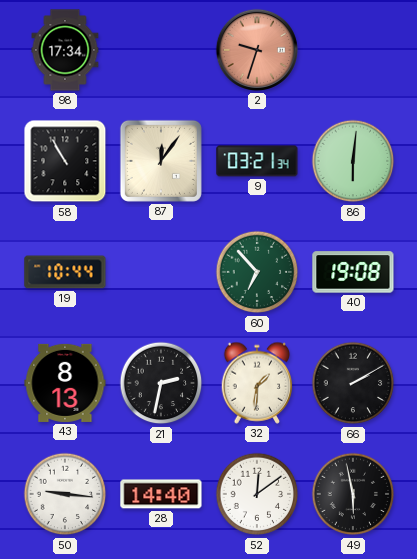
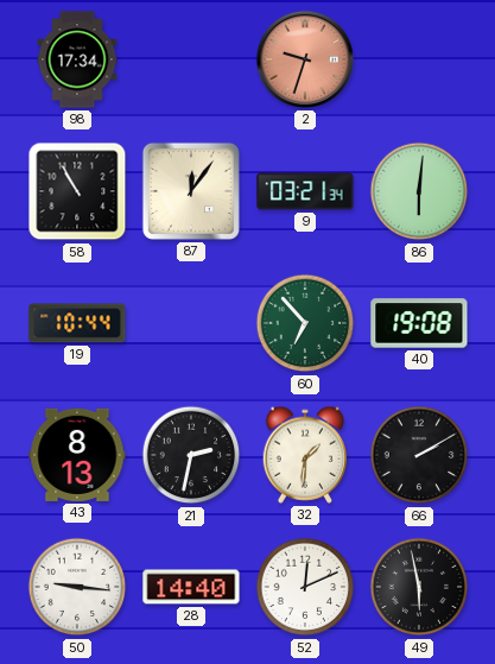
52: 12:09 -> 12:11 (305, 587)
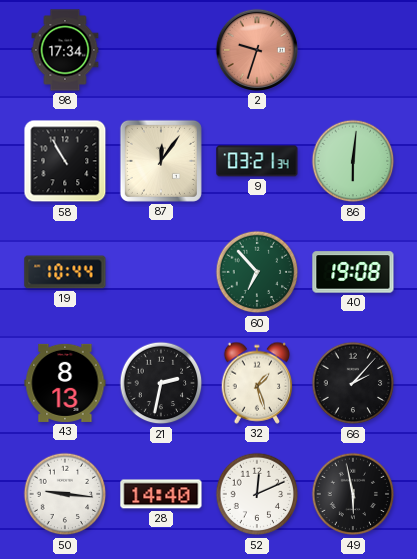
32: 1:31 -> 1:27 (257, 383)
66: 2:10 -> 2:07 (353, 383)
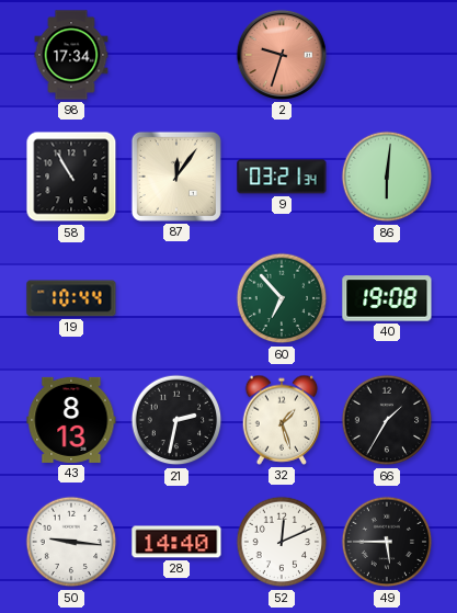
66: 2:07 -> 1:35 (387, 420)
49: 5:58 -> 5:45 (387, 542)
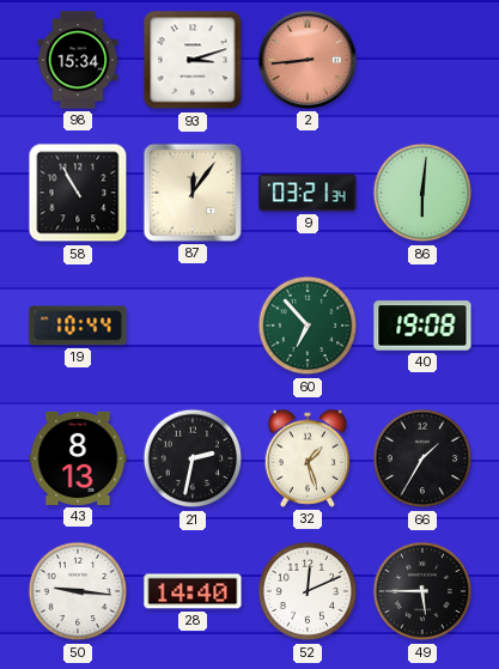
98: 17:34 -> 15:34 (78, 60)
93: none -> 3:12 (193, 60)
2: 9:33 -> 8:44 (308, 60)
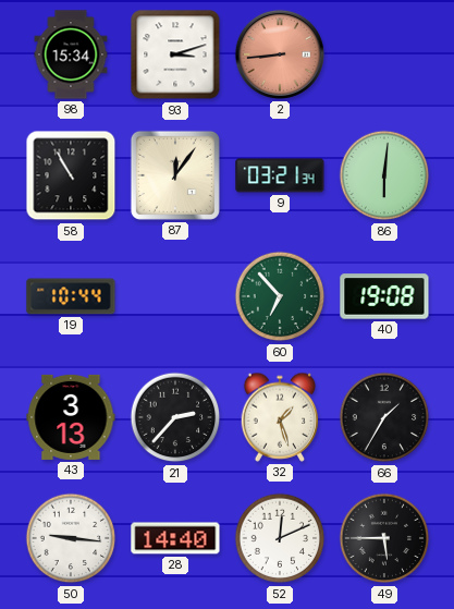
43: 8:13 -> 3:13 (71, 417)
21: 2:32 -> 2:37 (175, 417)
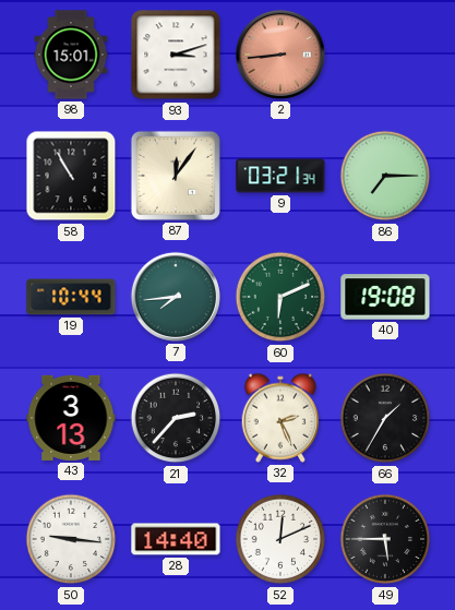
98: 15:34 -> 15:01 (71, 55)
86: 6:01 -> 7:15 (385, 176)
7: none -> 7:44 (176, 297)
60: 6:53 -> 6:11 (280, 297)
32: 1:27 -> 2:26 (280, 418)
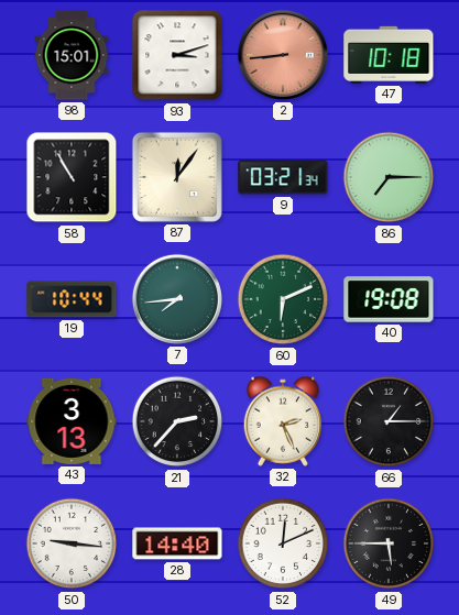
47: none -> 10:18 (389, 55)
66: 1:35 -> 1:15 (389, 421)
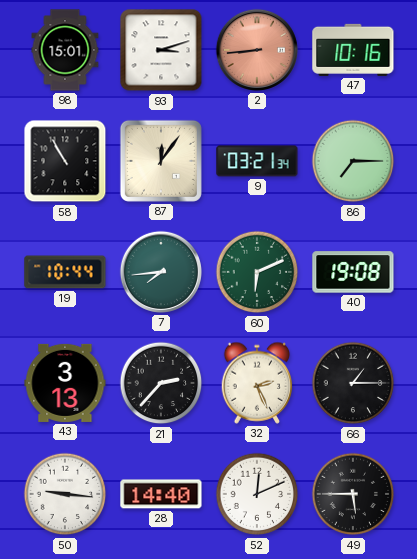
47: 10:18 -> 10:16 (353, 50)
